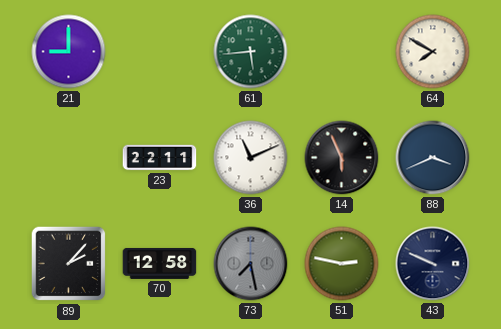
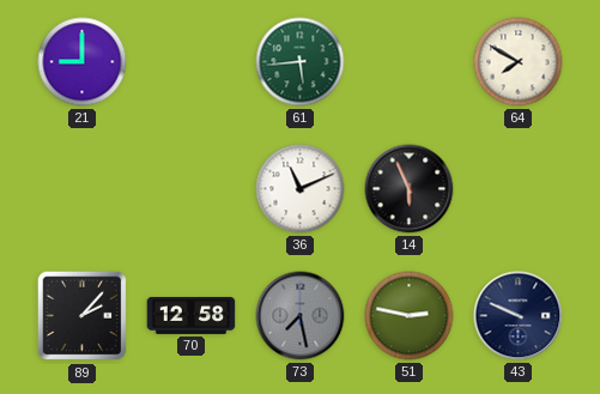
23: 22:11 -> none (160, 158)
88: 3:41 -> none (433, 158)
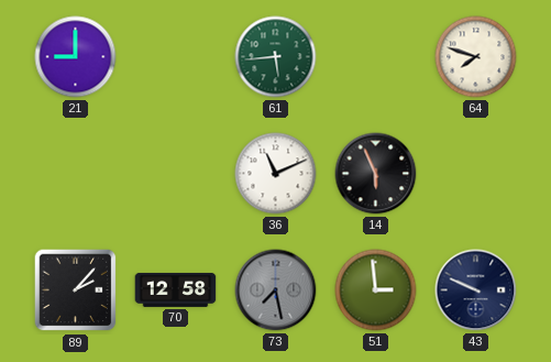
64: 7:50 -> 7:48 (476, 57)
51: 2:47 -> 2:59 (376, 290)
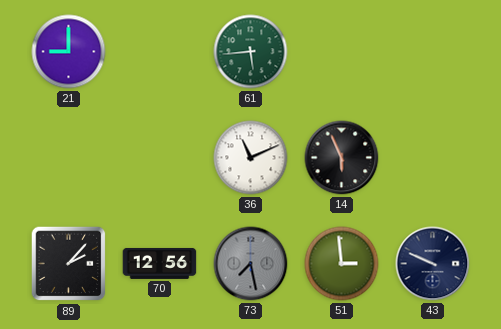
64: 7:48 -> none (476, 57)
70: 12:58 -> 12:56 (160, 263)
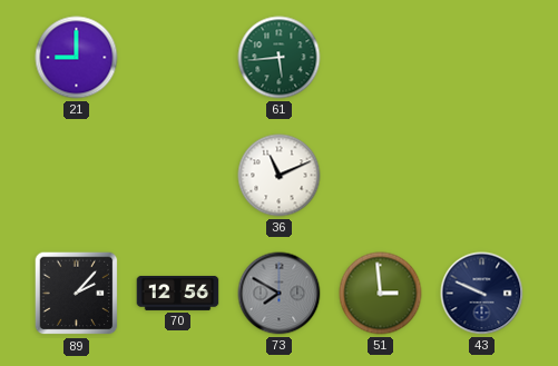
14: 5:56 -> none (342, 158)
73: 7:28 -> 7:50 (280, 294)
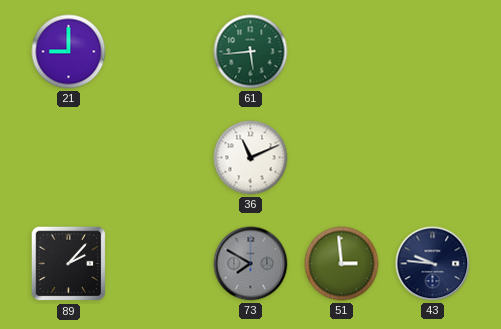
70: 12:56 -> none (178, 293)
43: 9:49 -> 9:46 (433, 264)
